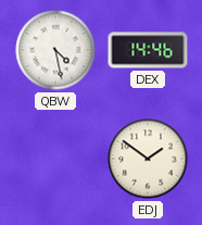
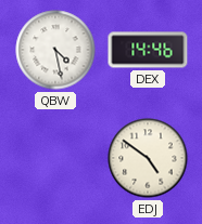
EDJ: 1:51 -> 4:51 (148, 158)
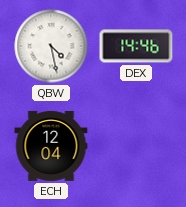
ECH: none -> 12:04 (51, 146)
EDJ: 4:51 -> none (148, 158)
